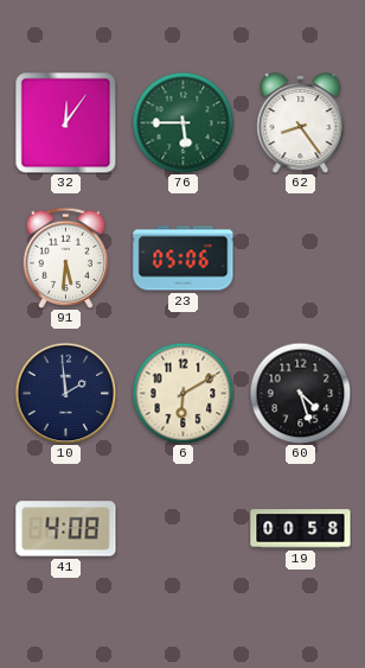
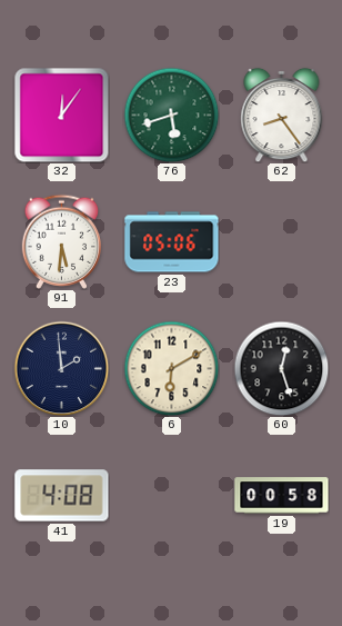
76: 5:45 -> 5:42 (171, 115)
60: 4:27 -> 12:27 (281, 368)
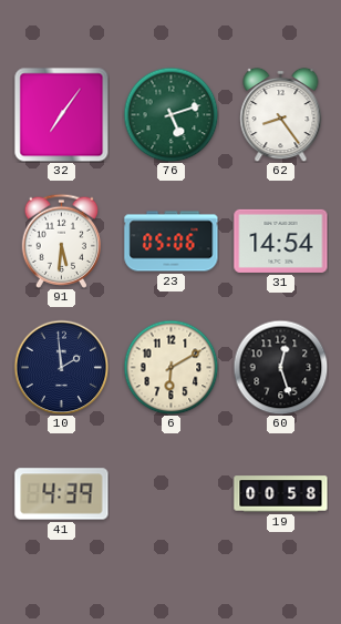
32: 12:06 -> 7:06 (61, 114)
76: 5:42 -> 5:12 (170, 114)
31: none -> 14:54 (281, 241)
41: 4:08 -> 4:39 (62, 494)
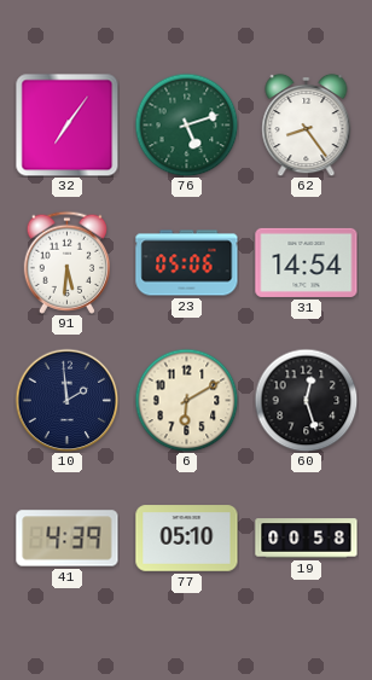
77: none -> 05:10 (187, 539)
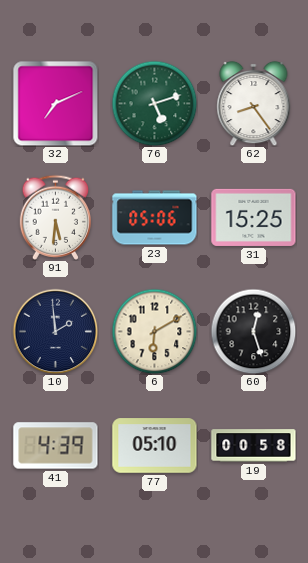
32: 7:06 -> 7:11 (55, 103)
31: 14:54 -> 15:25 (254, 217)
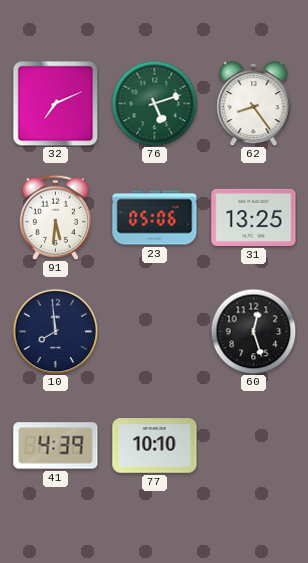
31: 15:25 -> 13:25 (254, 217)
10: 1:59 -> 7:59 (55, 331)
6: 6:10 -> none (154, 331)
77: 05:10 -> 10:10 (155, 446)
19: 00:58 -> none (254, 446)
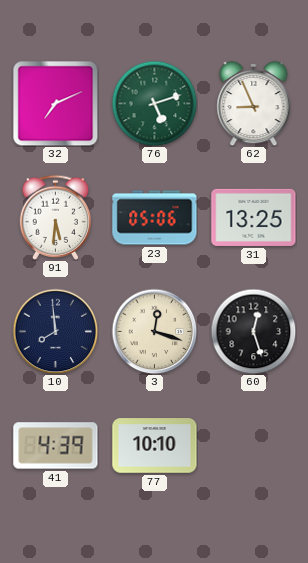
62: 8:24 -> 8:56 (254, 103)
3: none -> 12:18 (154, 331)
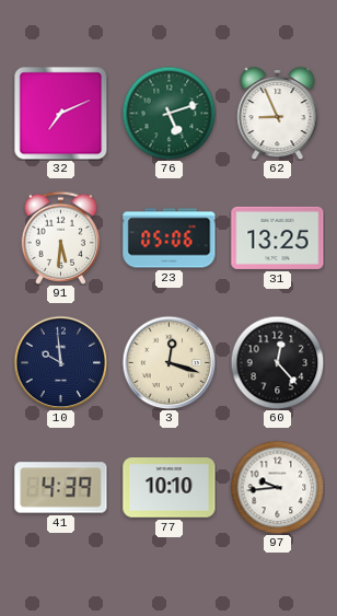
10: 7:59 -> 9:59 (60, 362)
60: 12:27 -> 12:23 (277, 362)
97: none -> 9:44 (277, 487)
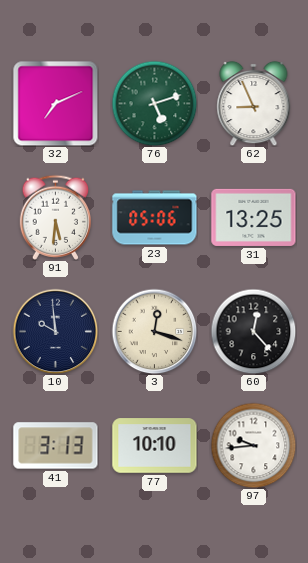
41: 4:39 -> 3:13 (56, 446)
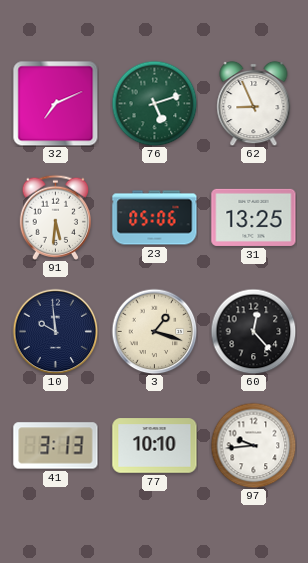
3: 12:18 -> 1:18 (154, 331)
